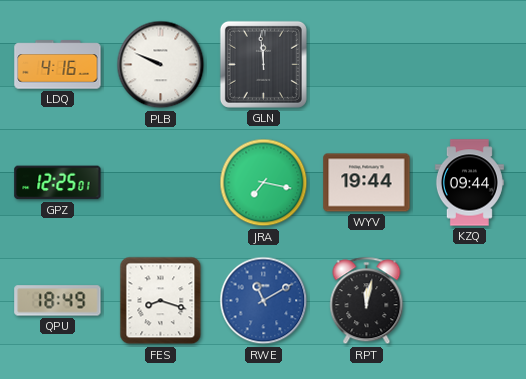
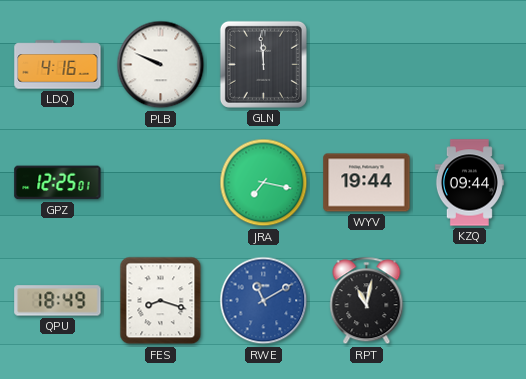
RPT: 12:02 -> 11:02 (367, 301)
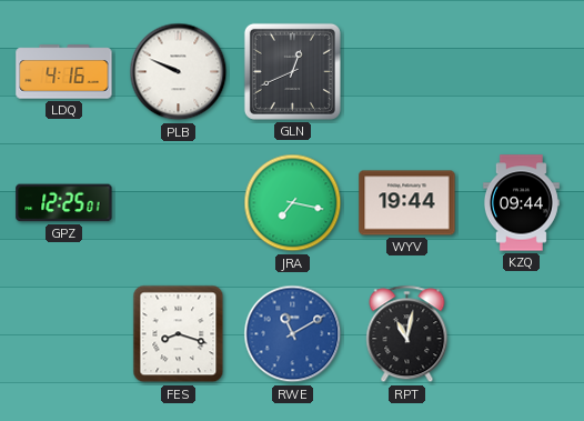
GLN: 11:59 -> 12:41 (292, 71)
QPU: 18:49 -> none (58, 301)
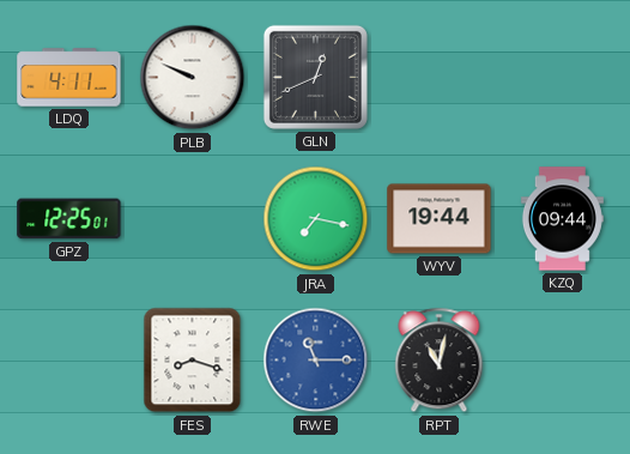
LDQ: 4:16 -> 4:11 (69, 78)
RWE: 11:10 -> 11:15 (316, 361)
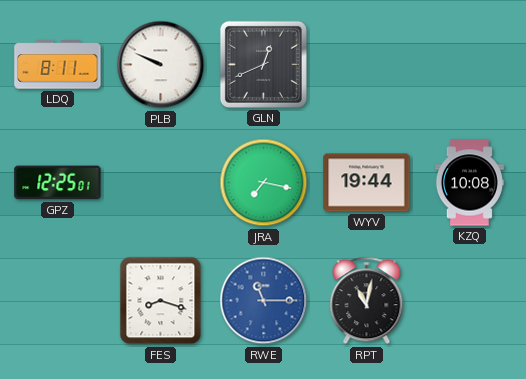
LDQ: 4:11 -> 8:11 (58, 65)
KZQ: 09:44 -> 10:08 (469, 183)
